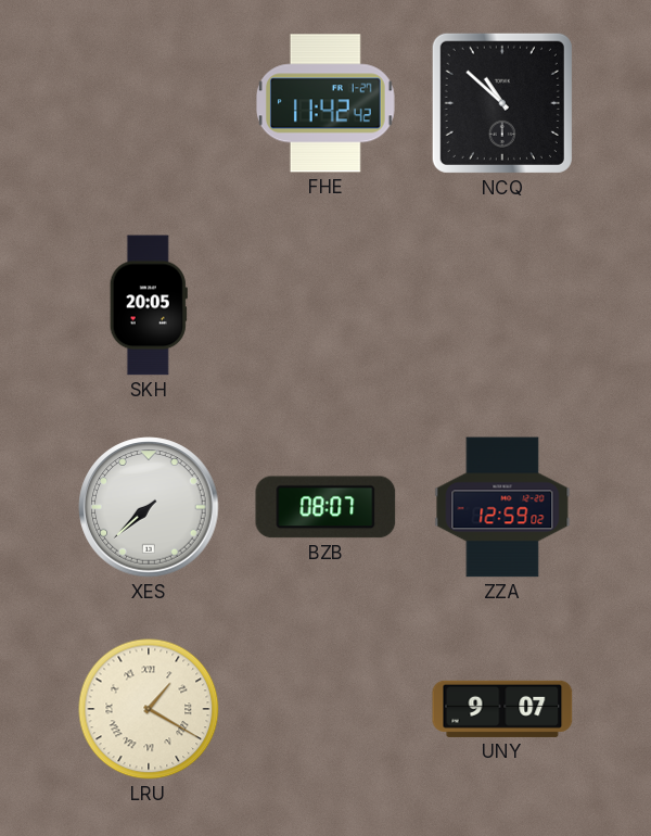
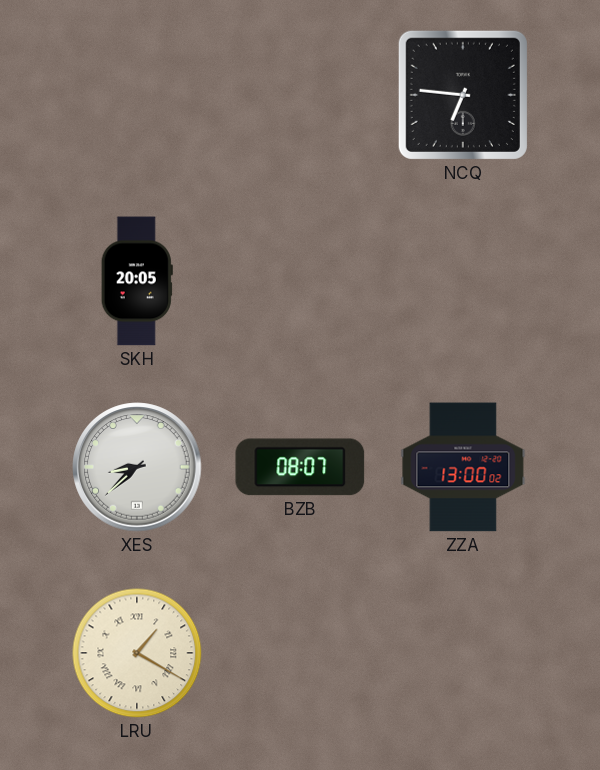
FHE: 11:42 -> none (325, 103)
NCQ: 10:52 -> 6:46 (463, 95)
XES: 7:38 -> 8:38 (137, 467)
ZZA: 12:59 -> 13:00 (463, 467)
UNY: 9:07 -> none (502, 709)
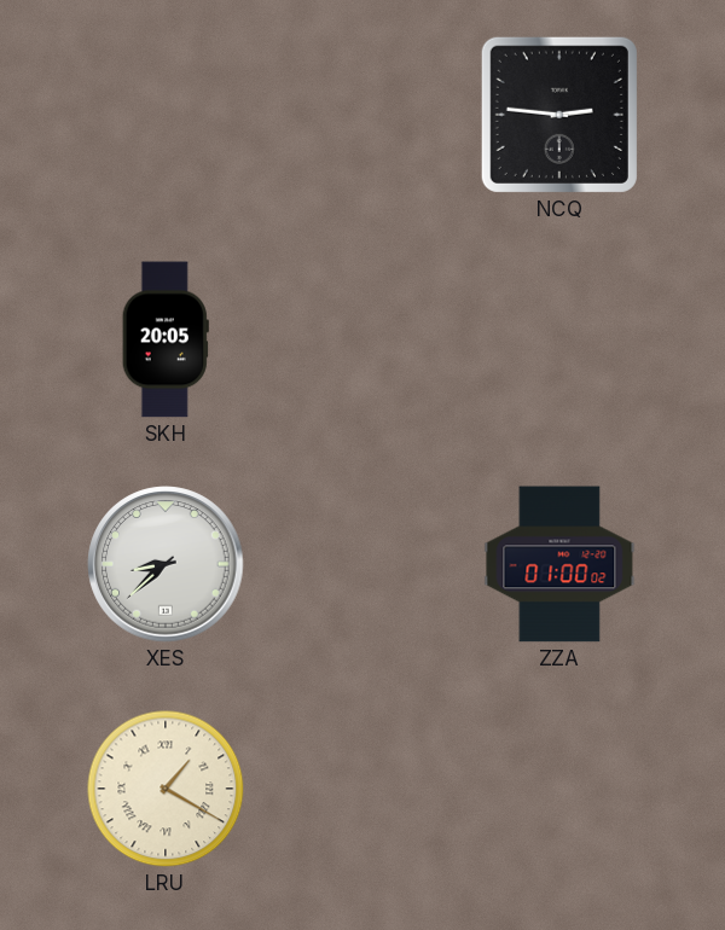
NCQ: 6:46 -> 2:46 (559, 115)
BZB: 08:07 -> none (300, 467)
ZZA: 13:00 -> 01:00 (559, 564)
